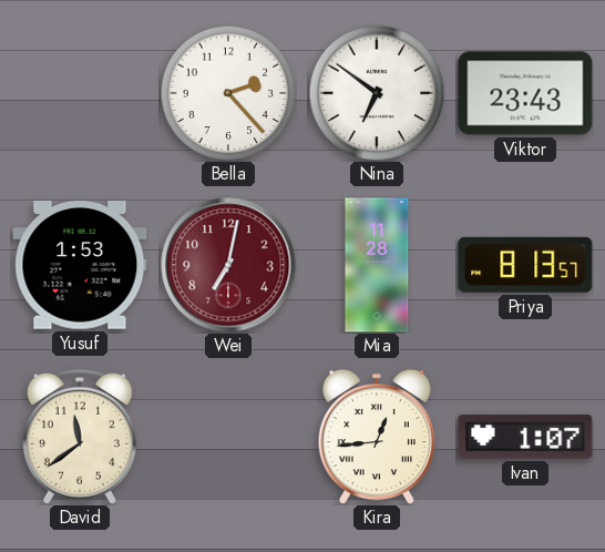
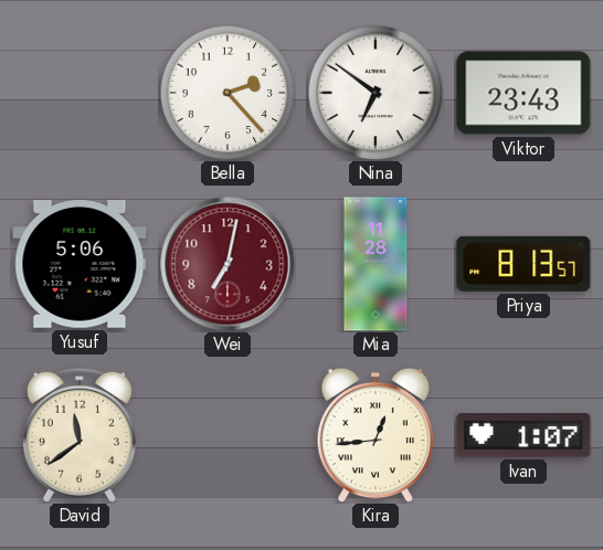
Yusuf: 1:53 -> 5:06 (80, 265)
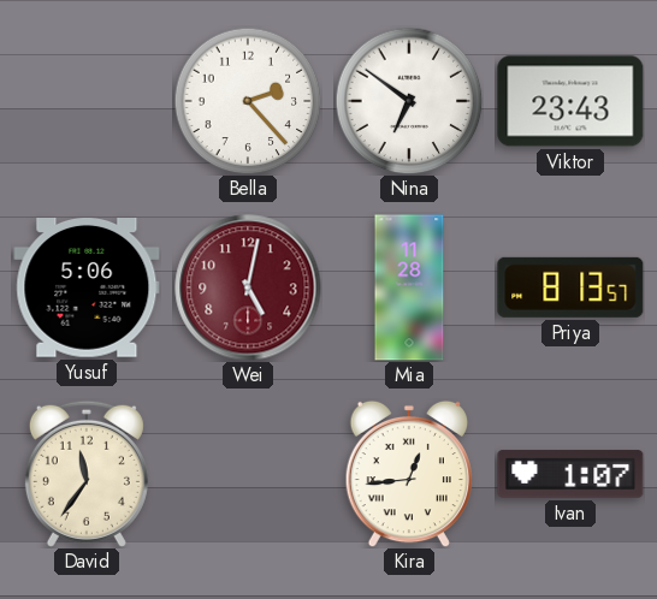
Wei: 7:02 -> 5:02 (248, 287)
David: 11:39 -> 11:36 (87, 474)
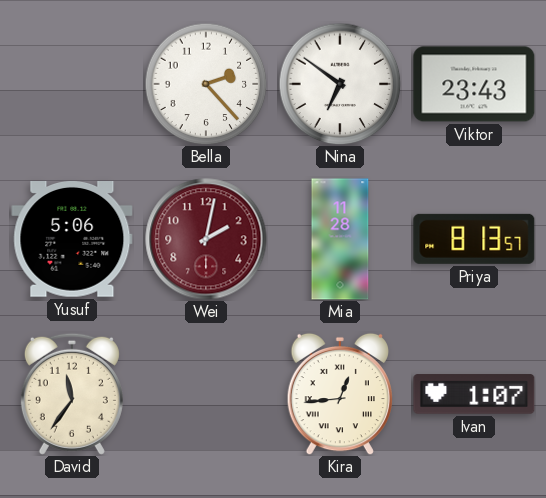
Wei: 5:02 -> 2:02 (206, 239)
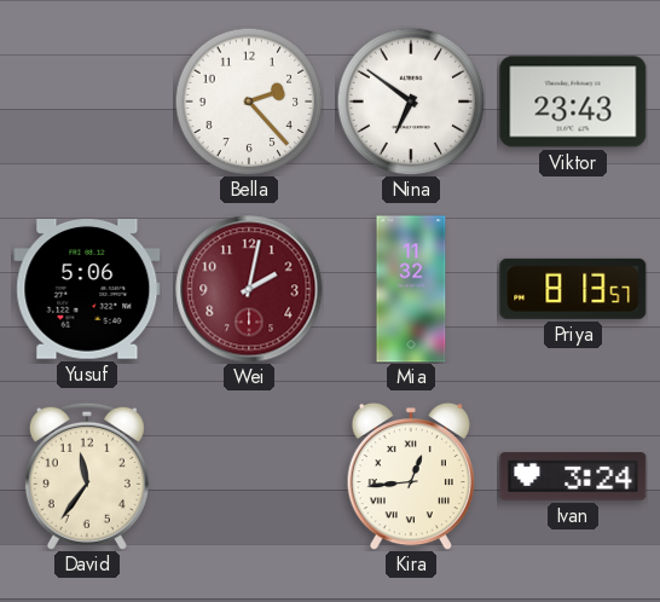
Mia: 11:28 -> 11:32 (411, 289)
Ivan: 1:07 -> 3:24 (573, 476)
